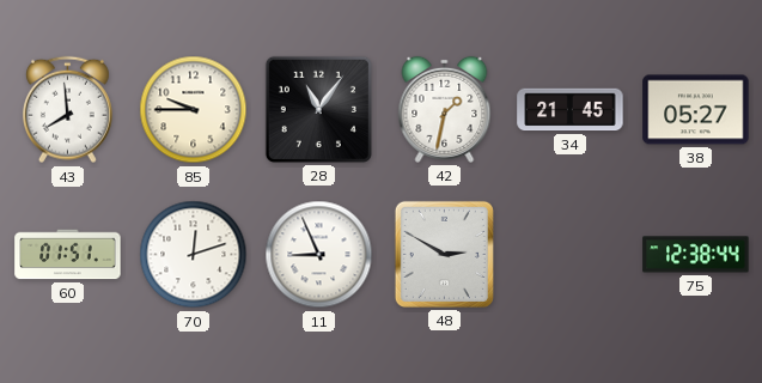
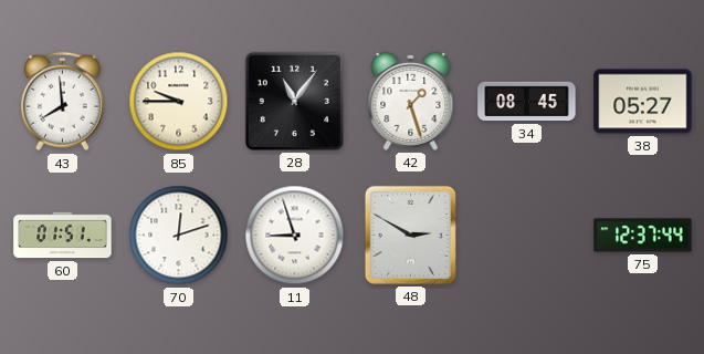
42: 1:32 -> 1:27 (411, 101)
34: 21:45 -> 08:45 (527, 102)
11: 8:56 -> 8:57 (295, 236)
75: 12:38 -> 12:37 (643, 236)
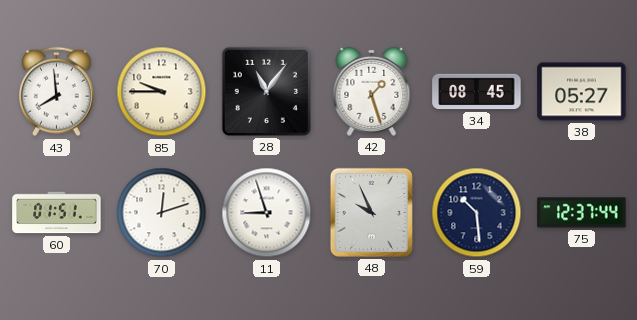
48: 2:50 -> 9:56 (371, 212)
59: none -> 10:29 (477, 213)
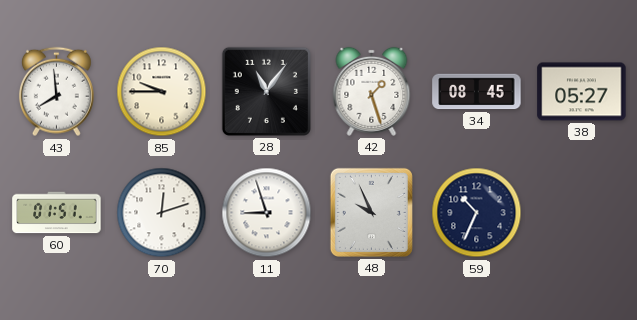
59: 10:29 -> 10:34 (477, 213)
75: 12:37 -> none (582, 213)
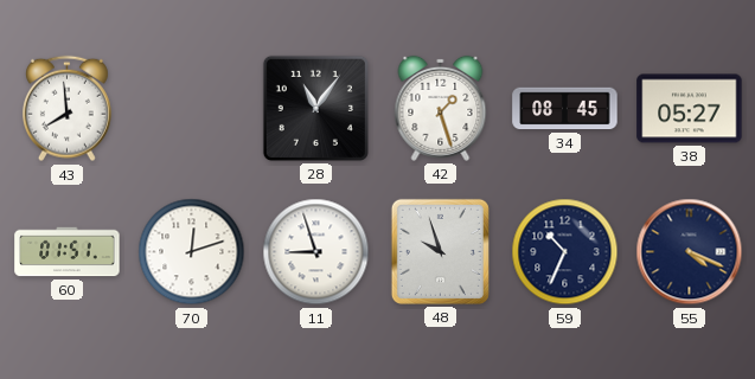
85: 9:45 -> none (162, 92)
48: 9:56 -> 9:57 (440, 251)
55: none -> 4:19 (690, 252)
